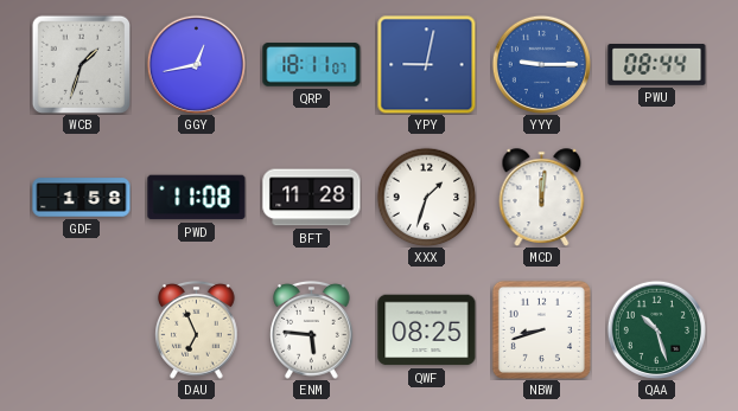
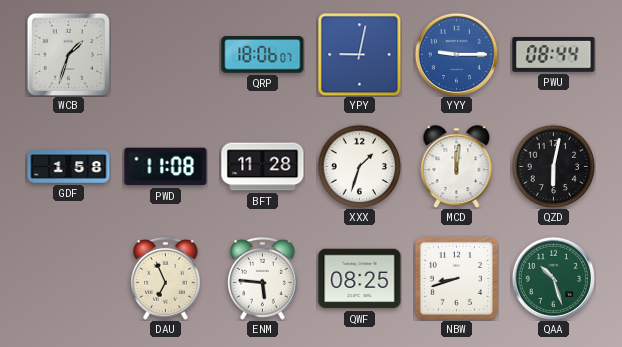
GGY: 12:43 -> none (196, 64)
QRP: 18:11 -> 18:06 (263, 55)
QZD: none -> 6:02 (553, 166)
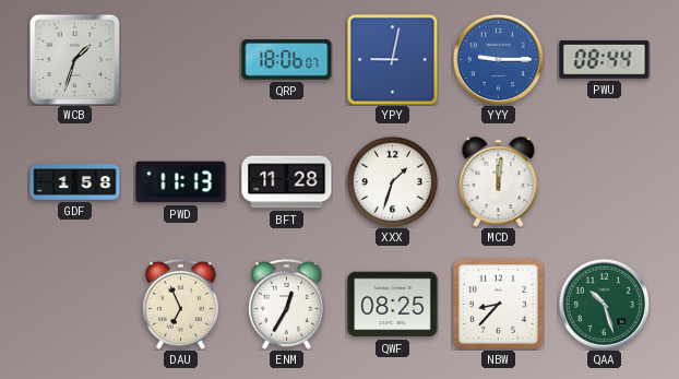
PWD: 11:08 -> 11:13 (181, 182)
QZD: 6:02 -> none (553, 166)
ENM: 5:46 -> 12:35 (287, 304)
NBW: 8:42 -> 8:37 (498, 304)
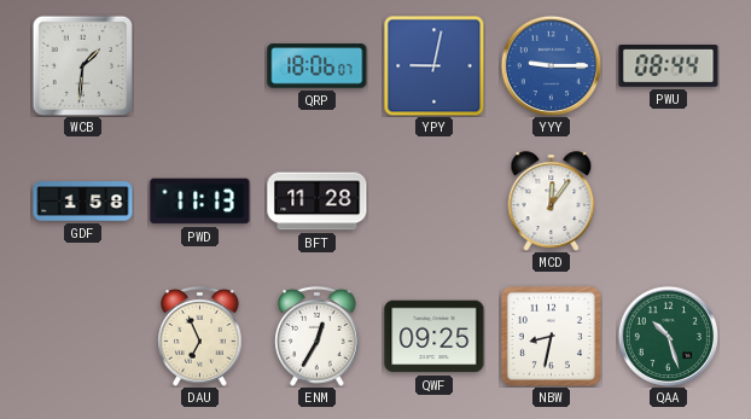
WCB: 1:33 -> 1:31 (82, 65)
XXX: 1:33 -> none (392, 181)
MCD: 12:01 -> 12:06 (552, 202)
QWF: 08:25 -> 09:25 (435, 337)
NBW: 8:37 -> 8:32 (551, 336)
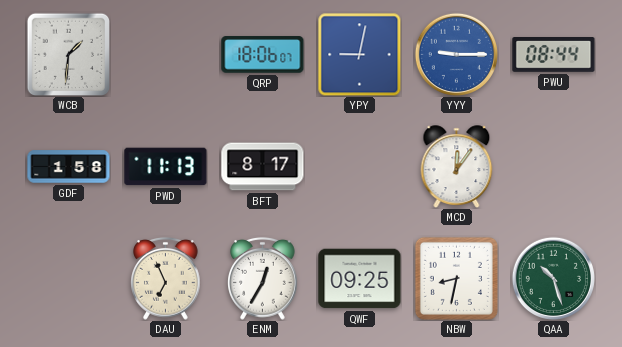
BFT: 11:28 -> 8:17 (263, 167)
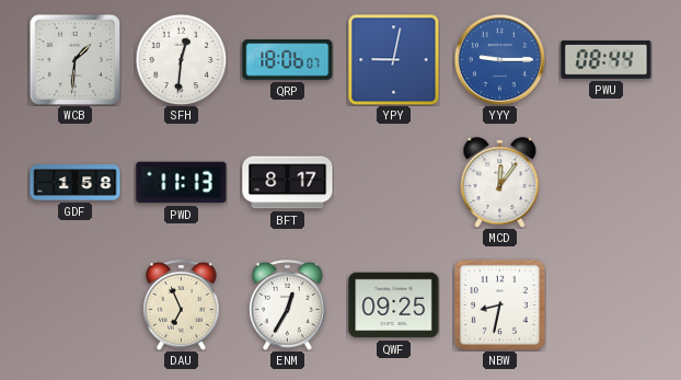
SFH: none -> 12:31 (181, 59)
QAA: 10:27 -> none (553, 278)
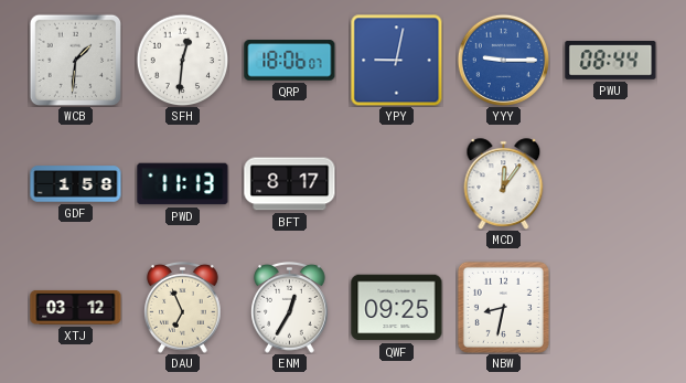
XTJ: none -> 03:12 (76, 307)
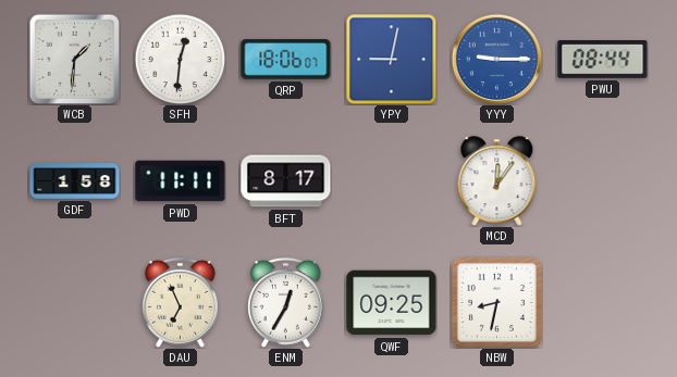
PWD: 11:13 -> 11:11 (181, 181)
XTJ: 03:12 -> none (76, 307)
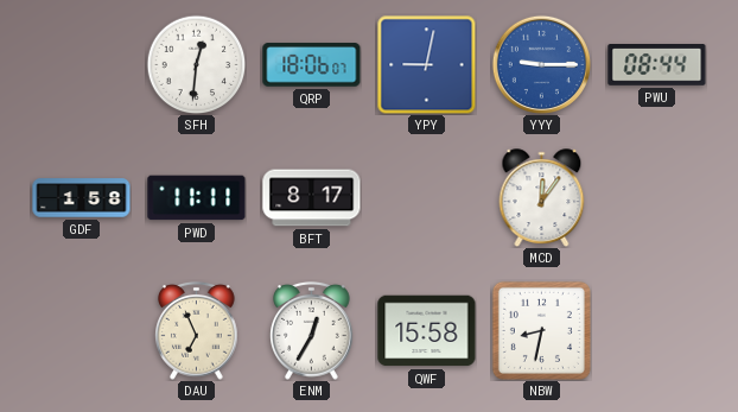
WCB: 1:31 -> none (74, 59)
QWF: 09:25 -> 15:58 (427, 331)
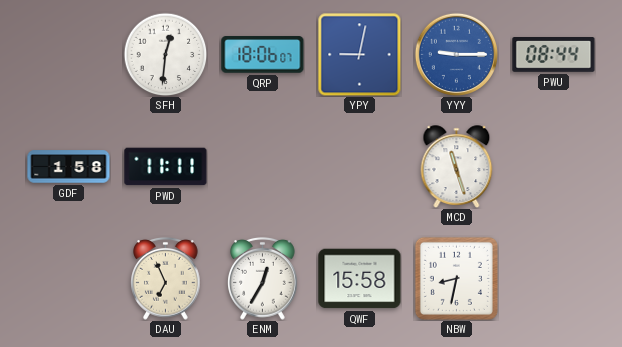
BFT: 8:17 -> none (312, 198)
MCD: 12:06 -> 11:27 (457, 167)
